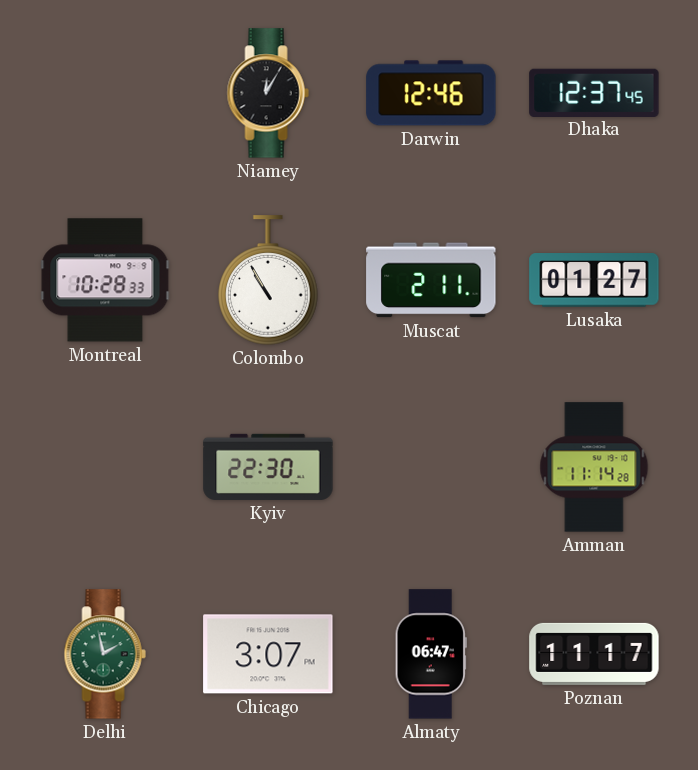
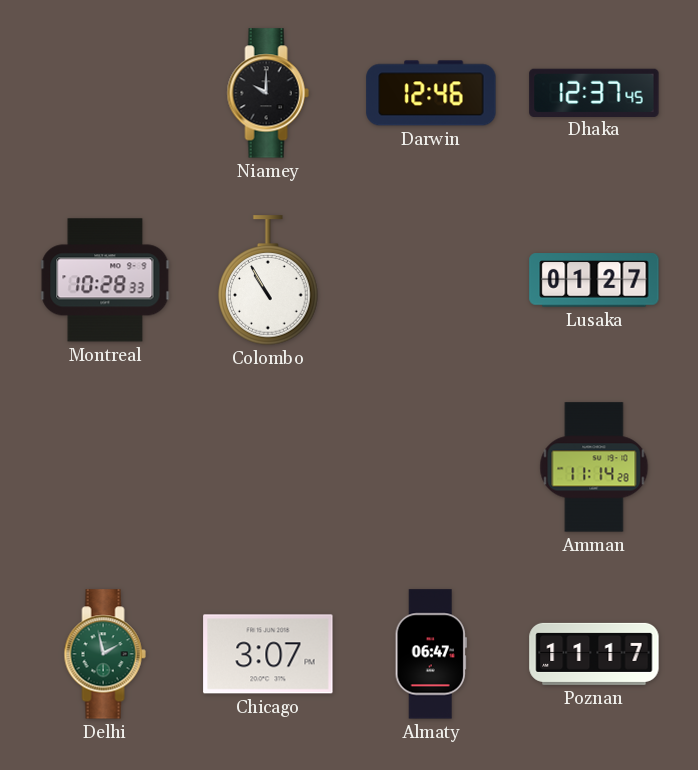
Niamey: 12:05 -> 10:00 (268, 93)
Muscat: 2:11 -> none (431, 280)
Kyiv: 22:30 -> none (268, 467)
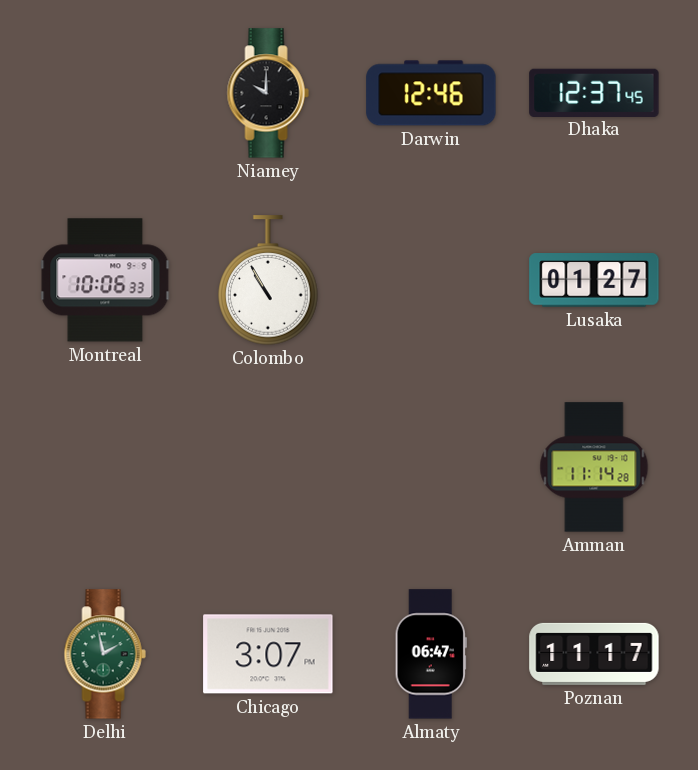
Montreal: 10:28 -> 10:06 (105, 280)
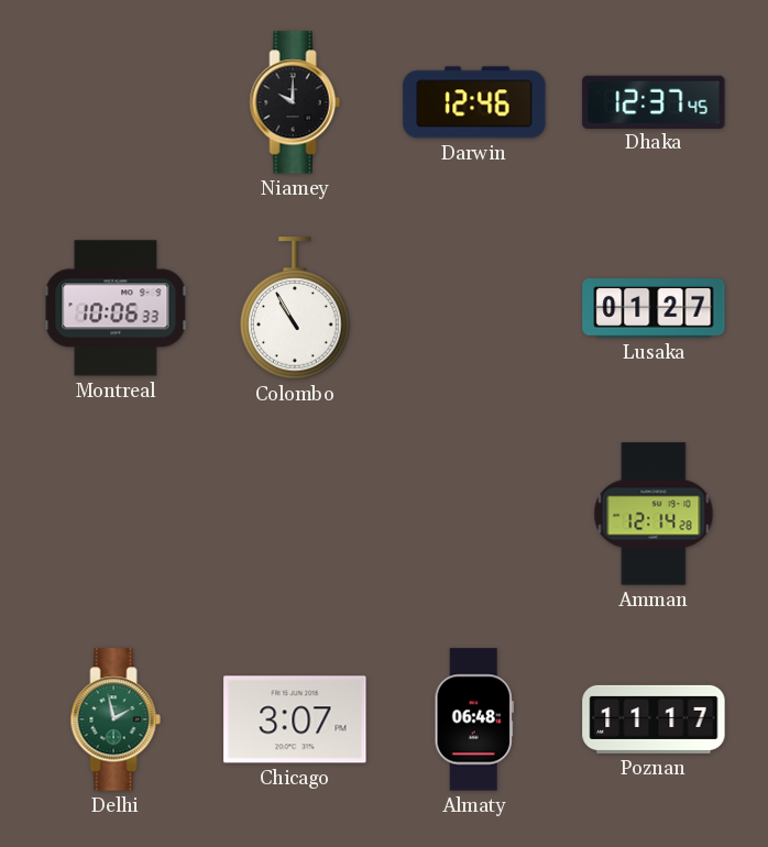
Amman: 11:14 -> 12:14 (654, 514)
Almaty: 06:47 -> 06:48 (474, 719)
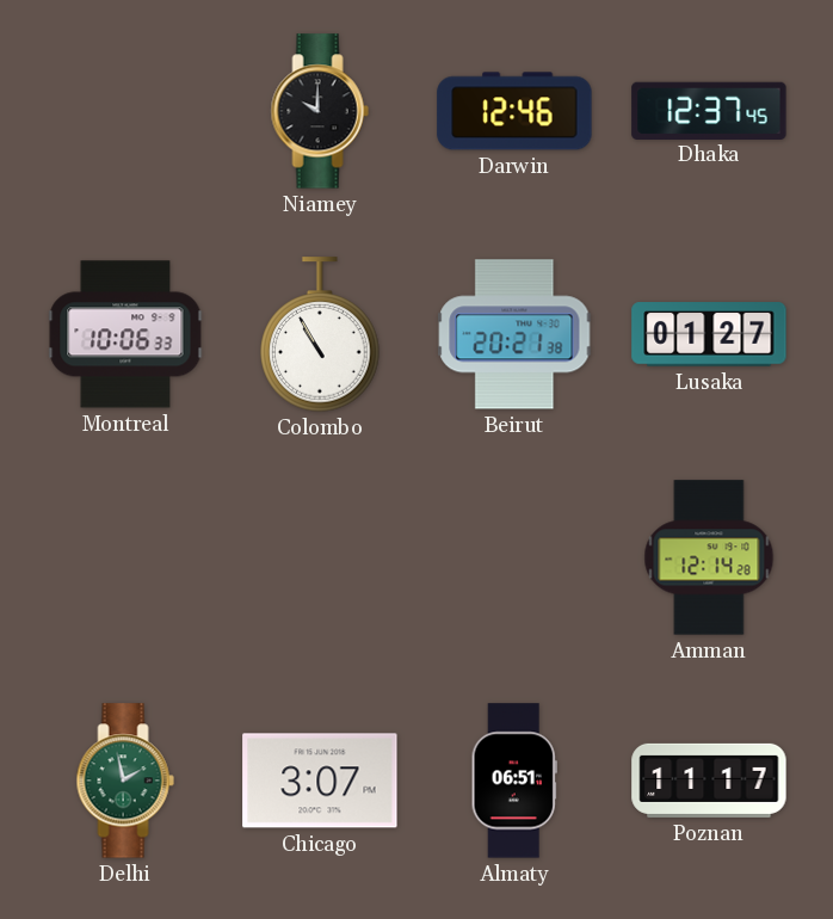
Beirut: none -> 20:21 (514, 334)
Almaty: 06:48 -> 06:51 (514, 781)
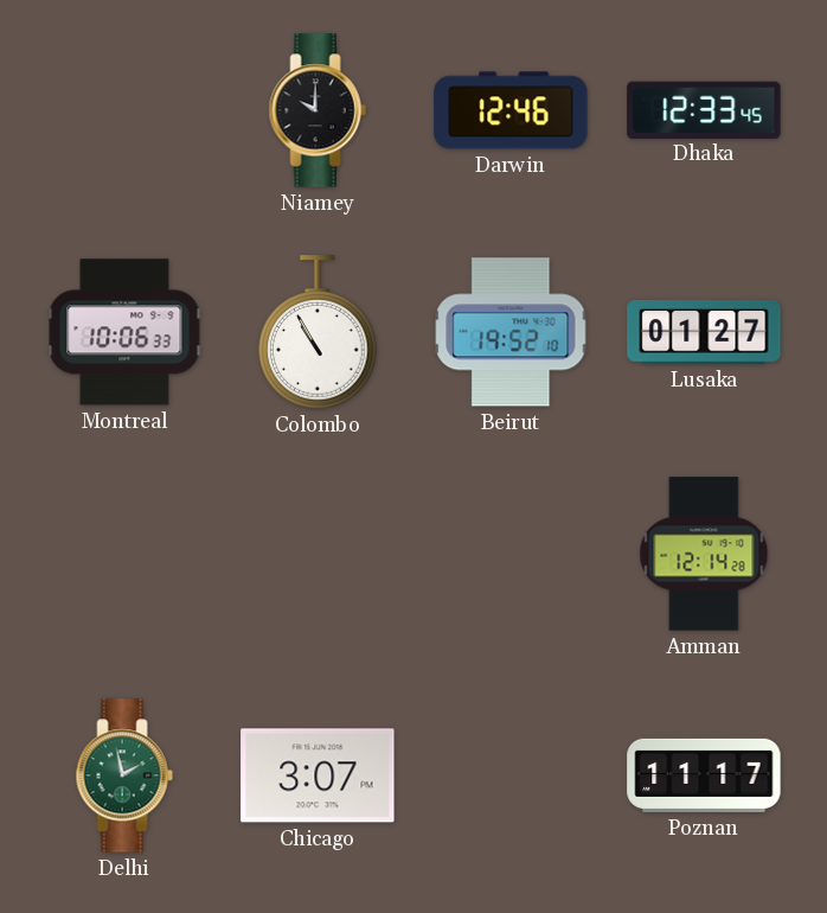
Dhaka: 12:37 -> 12:33 (704, 109)
Beirut: 20:21 -> 19:52 (511, 332)
Almaty: 06:51 -> none (514, 781)
